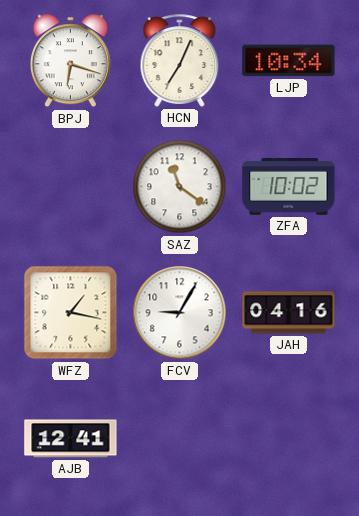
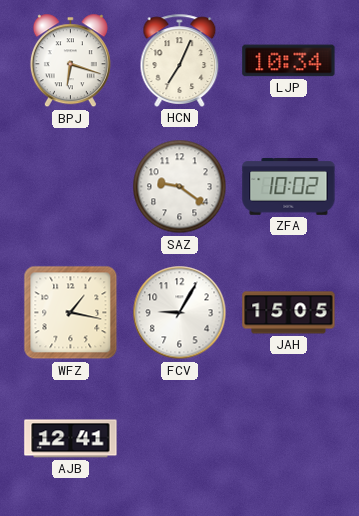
SAZ: 11:21 -> 9:21 (180, 187)
JAH: 04:16 -> 15:05 (289, 313)
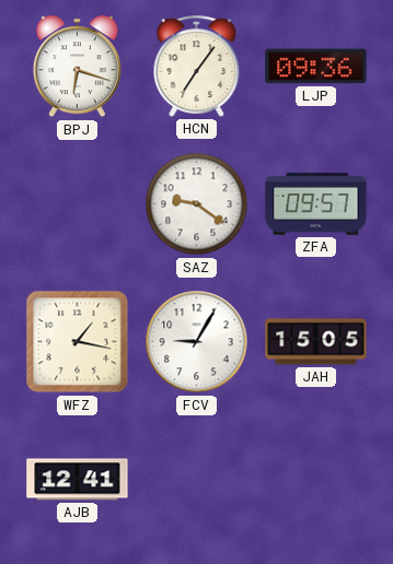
HCN: 7:04 -> 7:06 (197, 66)
LJP: 10:34 -> 09:36 (316, 67)
ZFA: 10:02 -> 09:57 (316, 204)
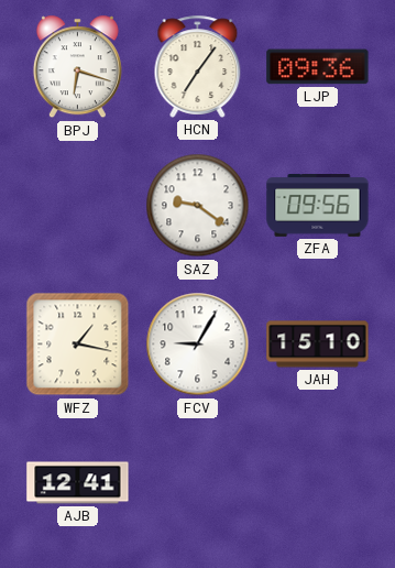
ZFA: 09:57 -> 09:56 (318, 206)
JAH: 15:05 -> 15:10 (318, 345)
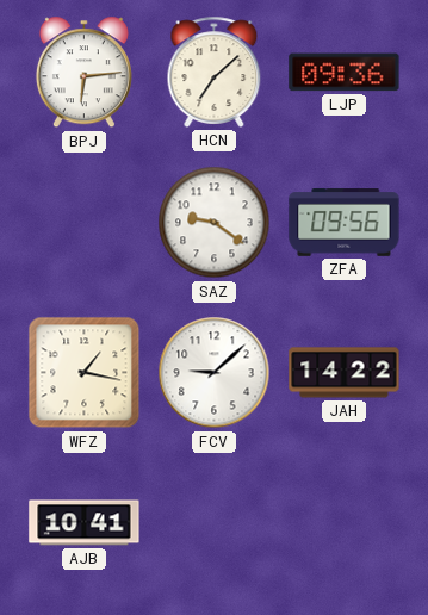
BPJ: 6:18 -> 6:14 (83, 73)
HCN: 7:06 -> 7:08 (215, 72)
FCV: 9:05 -> 9:08 (215, 373)
JAH: 15:10 -> 14:22 (345, 373)
AJB: 12:41 -> 10:41 (85, 523)
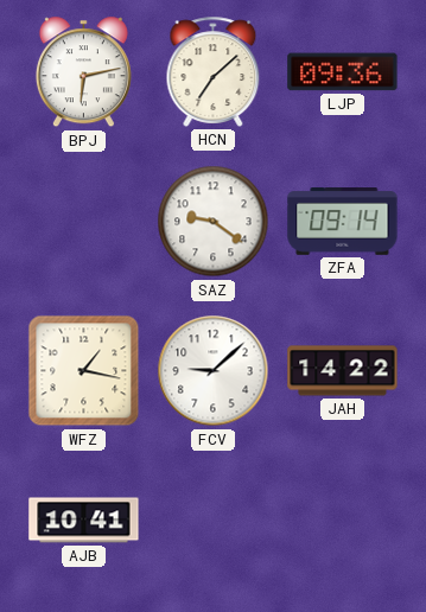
BPJ: 6:14 -> 6:13 (83, 72)
ZFA: 09:56 -> 09:14 (343, 222)
